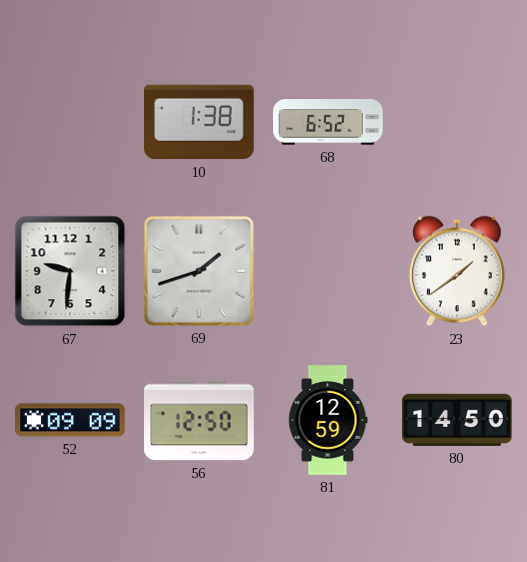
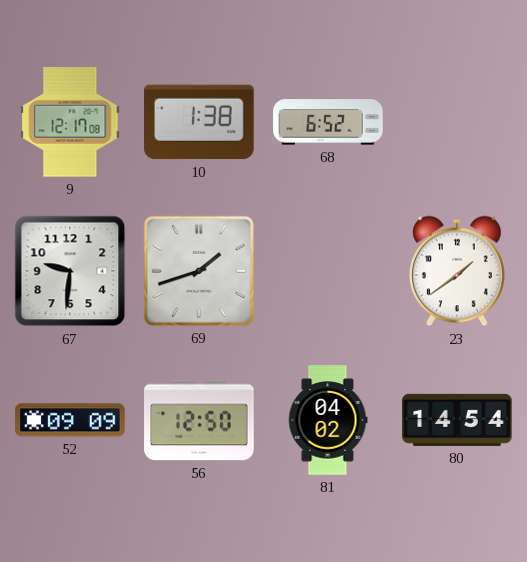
9: none -> 12:17 (70, 122)
81: 12:59 -> 04:02 (328, 420)
80: 14:50 -> 14:54 (457, 420)
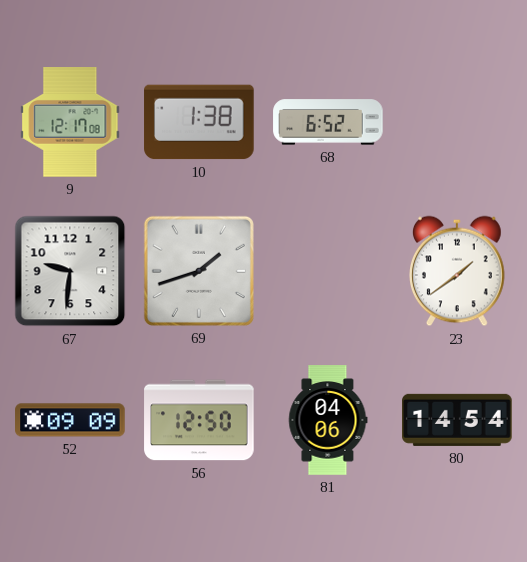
81: 04:02 -> 04:06 (328, 420)
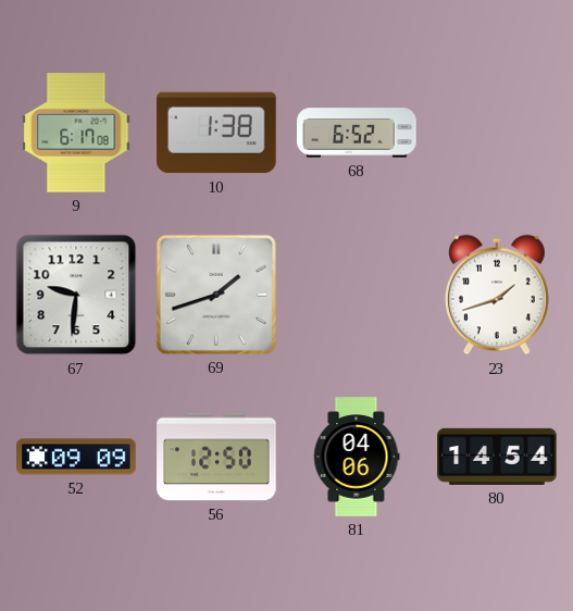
9: 12:17 -> 6:17 (76, 133)
23: 1:39 -> 1:42 (498, 295)
